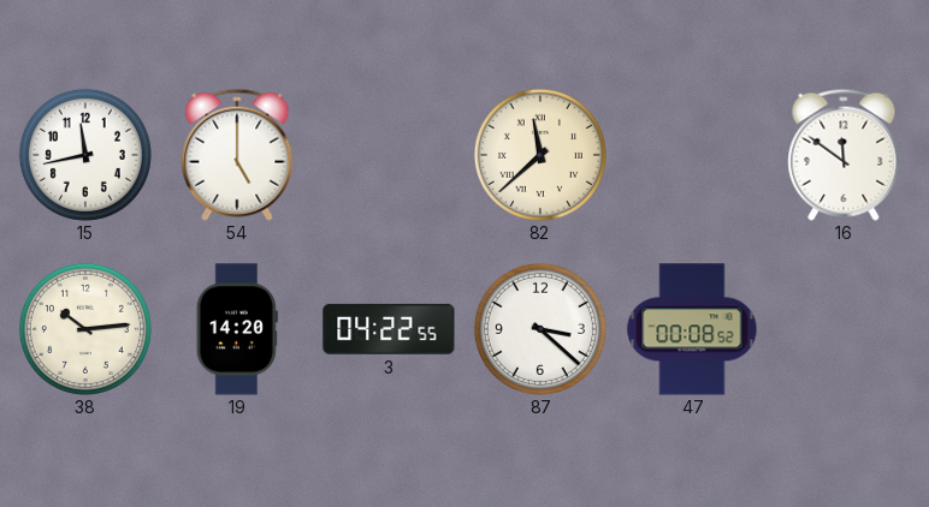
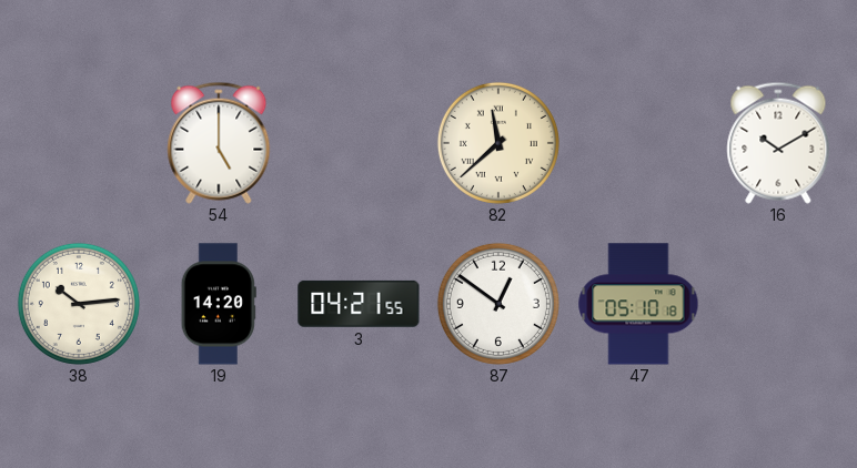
15: 11:43 -> none (85, 155)
16: 11:51 -> 10:10 (778, 143)
3: 04:22 -> 04:21 (359, 304)
87: 3:22 -> 12:51 (498, 304)
47: 00:08 -> 05:10 (638, 304)
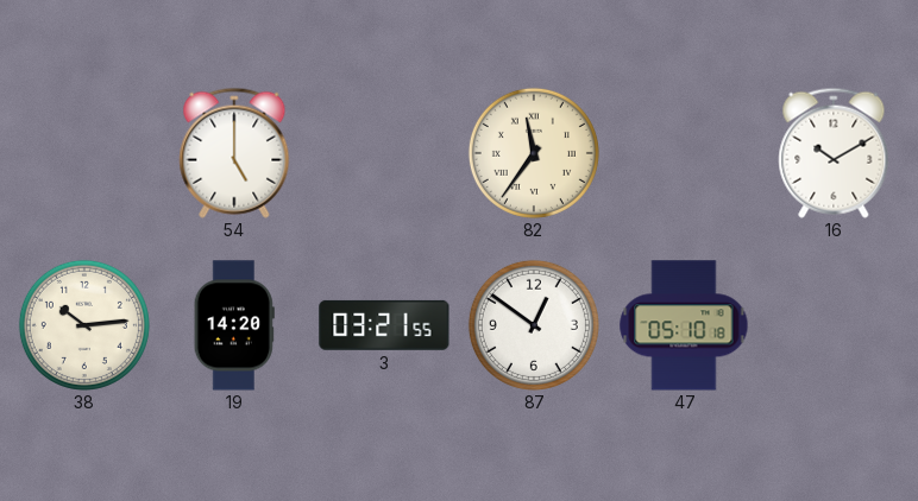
82: 11:38 -> 11:36 (534, 153)
3: 04:21 -> 03:21 (384, 325)
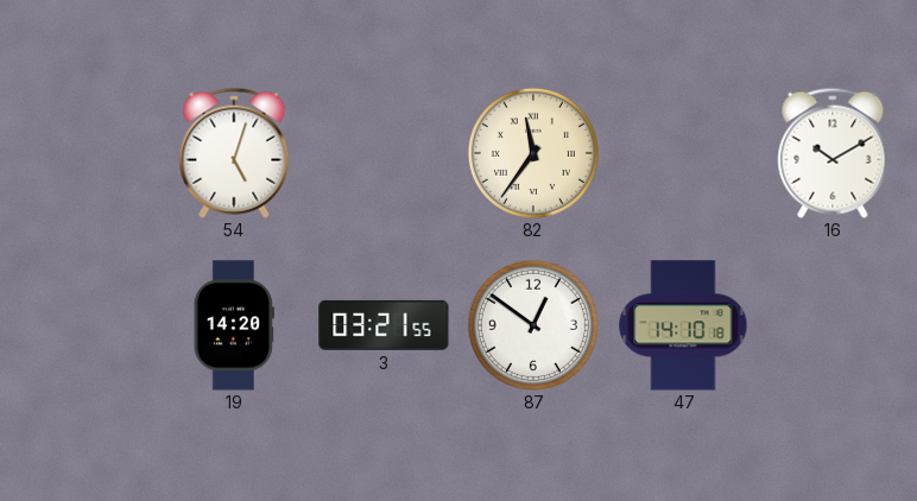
54: 5:00 -> 5:03 (234, 153)
38: 10:14 -> none (84, 325)
47: 05:10 -> 14:10 (683, 325)
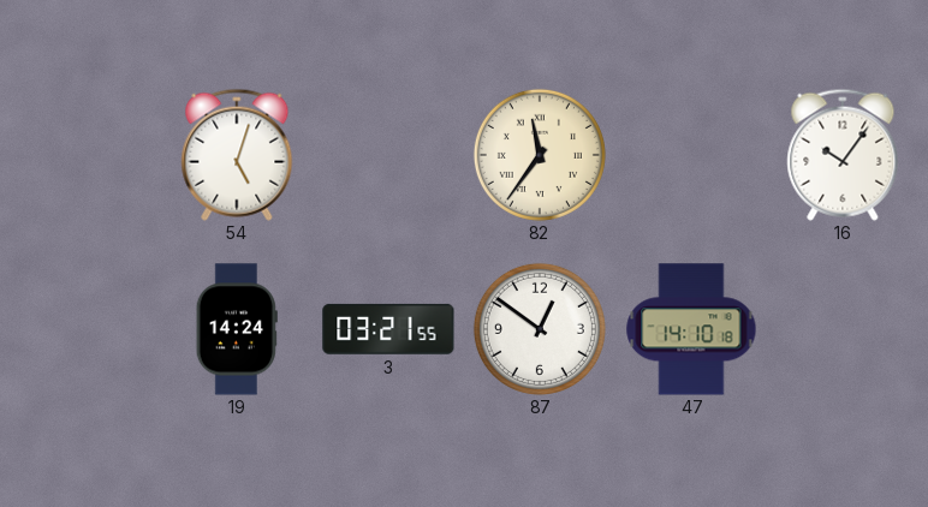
16: 10:10 -> 10:06 (843, 155)
19: 14:20 -> 14:24 (237, 329)
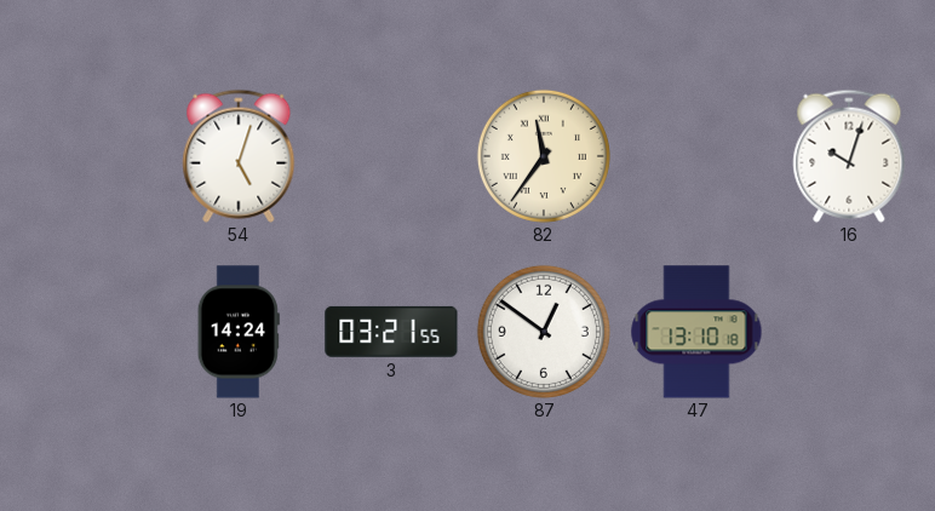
16: 10:06 -> 10:03 (849, 156)
47: 14:10 -> 13:10 (696, 332)
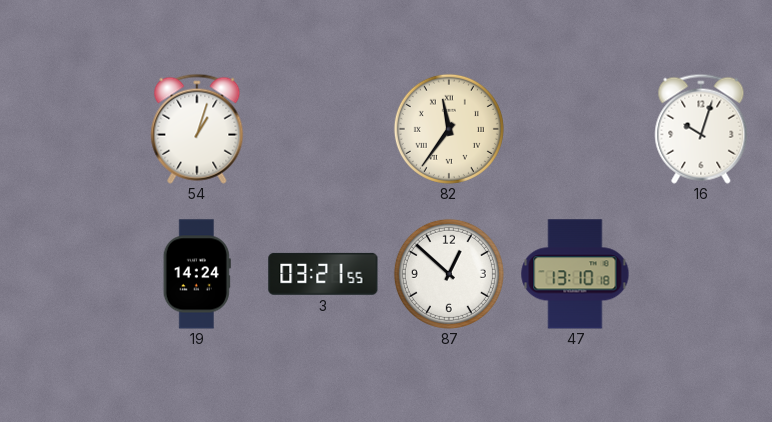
54: 5:03 -> 1:03 (197, 129)
87: 12:51 -> 12:52 (449, 274)
